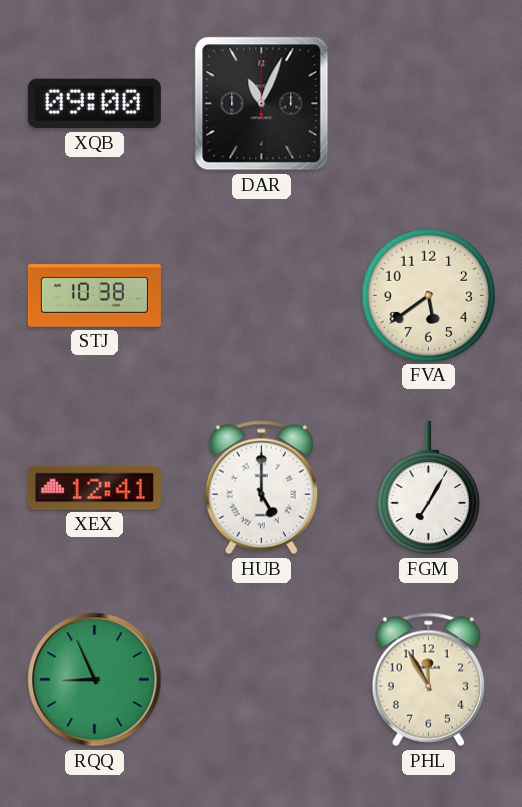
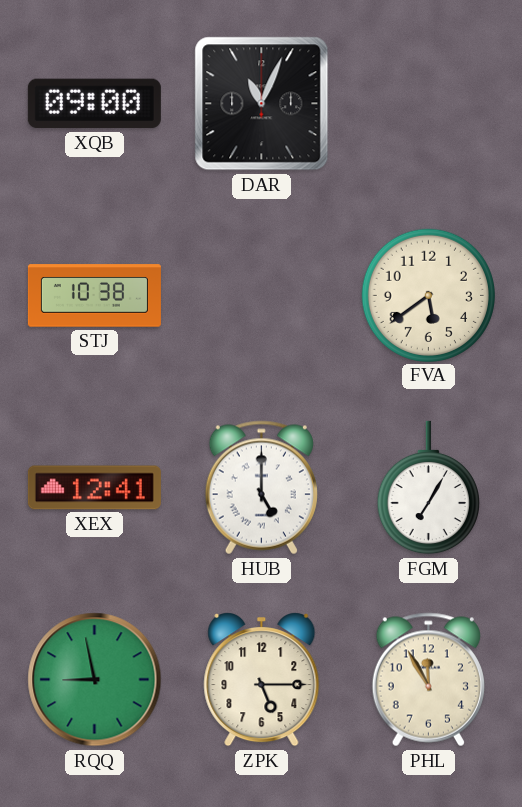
RQQ: 8:56 -> 8:58 (95, 680)
ZPK: none -> 5:15 (262, 680)
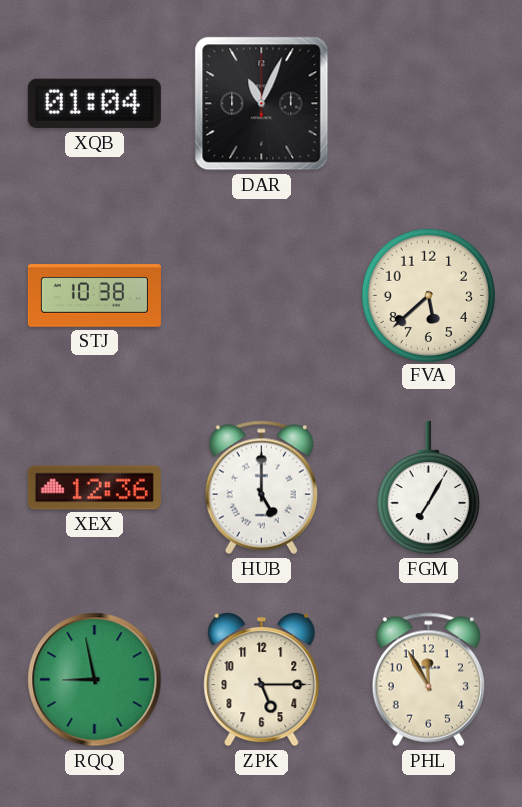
XQB: 09:00 -> 01:04 (94, 104)
FVA: 5:39 -> 5:38 (428, 295)
XEX: 12:41 -> 12:36 (94, 488)
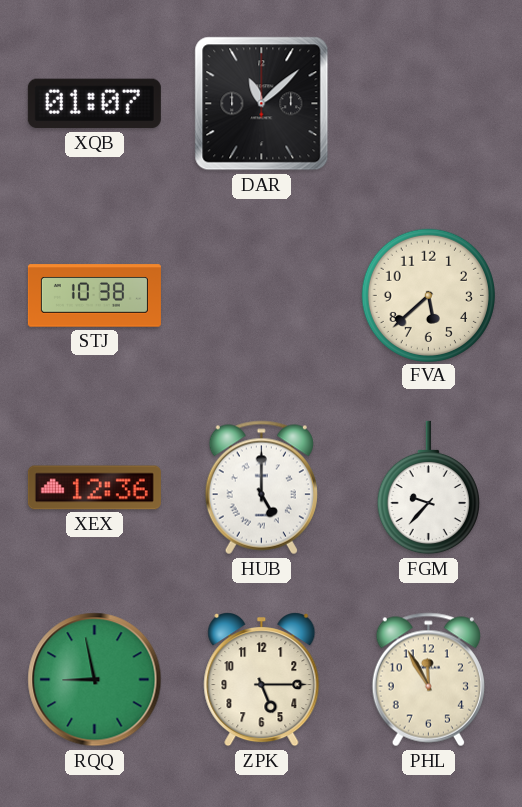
XQB: 01:04 -> 01:07 (94, 104)
DAR: 11:04 -> 11:08 (262, 104)
FGM: 7:05 -> 9:37 (428, 488)
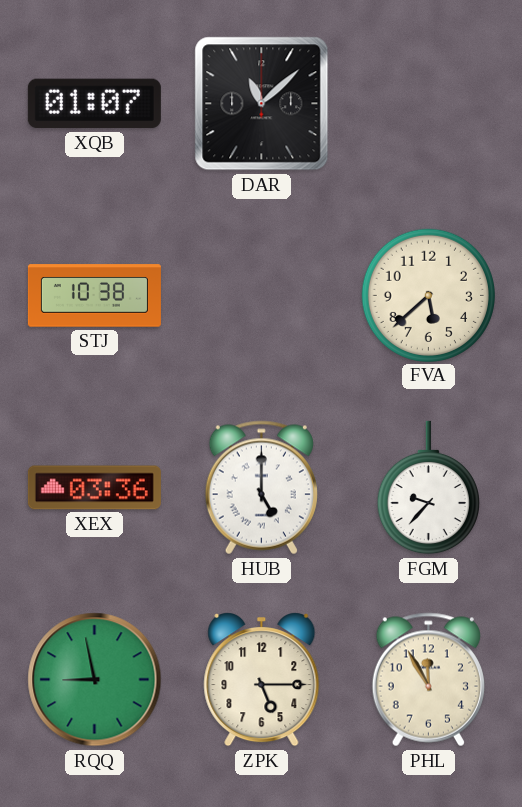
XEX: 12:36 -> 03:36 (94, 488)
